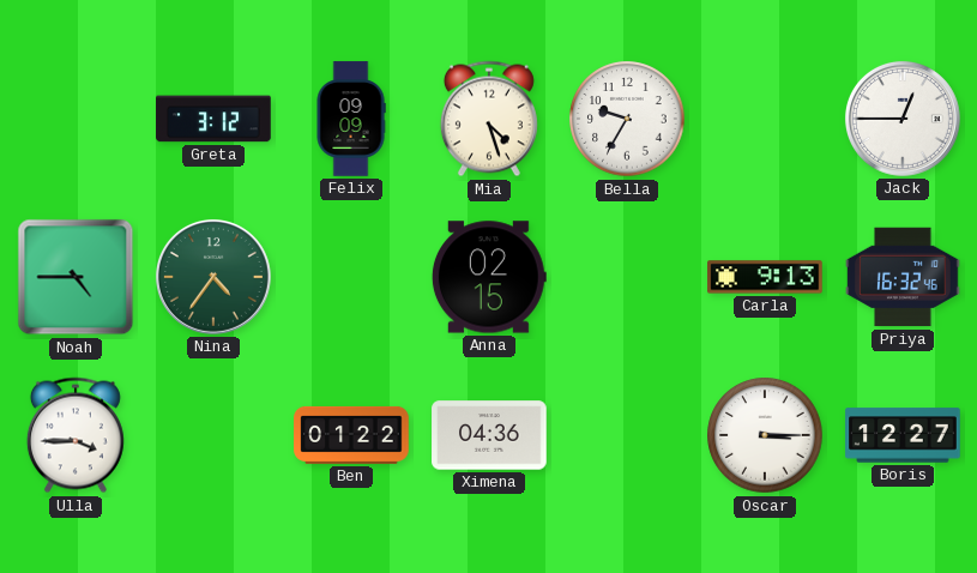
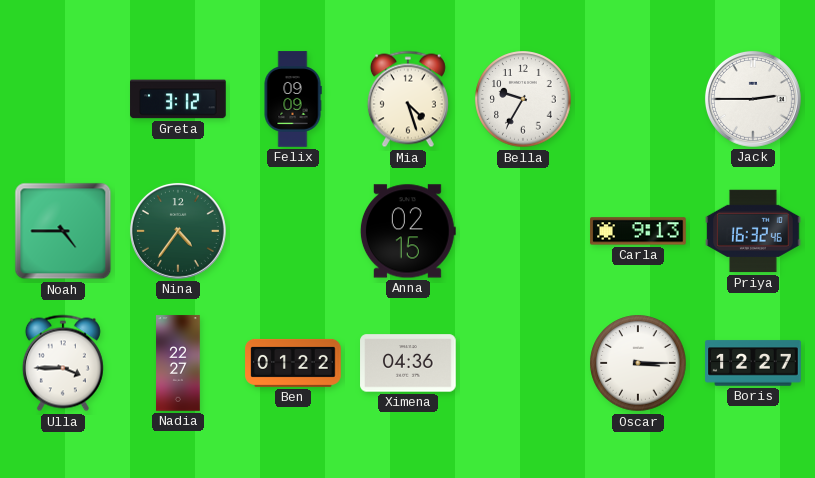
Jack: 12:45 -> 2:45 (753, 99)
Nadia: none -> 22:27 (178, 363)
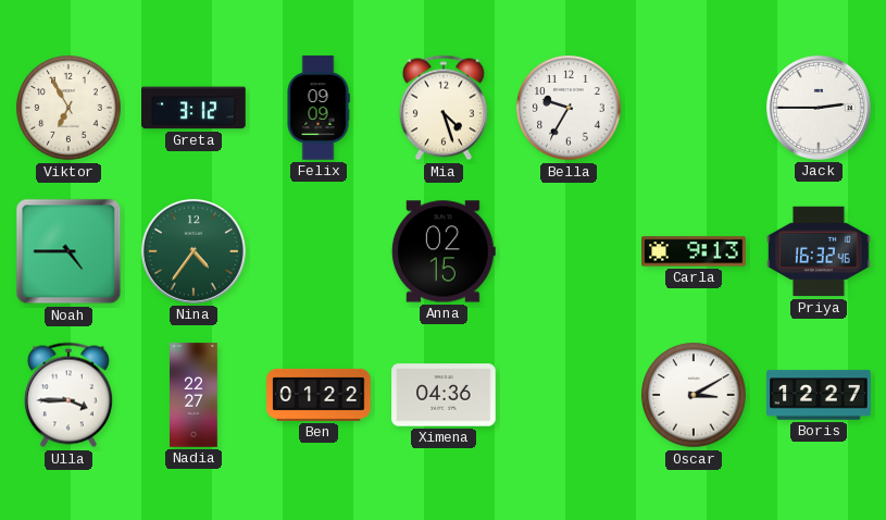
Viktor: none -> 6:55 (68, 108)
Oscar: 3:15 -> 3:10 (694, 395)
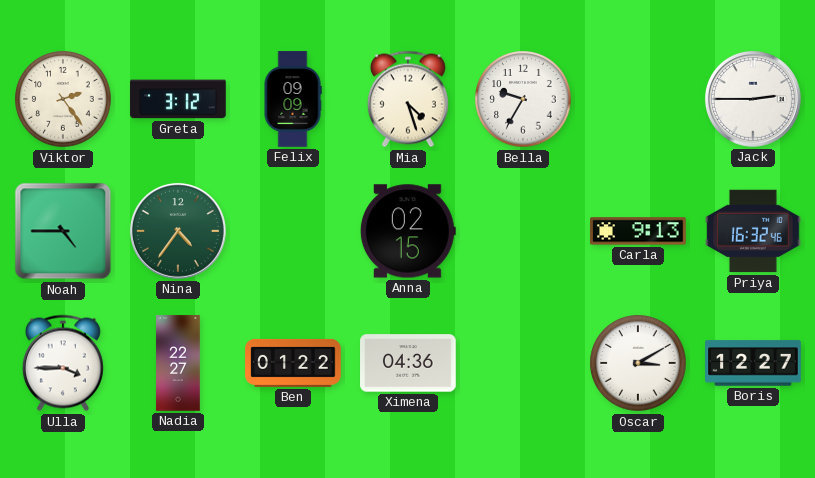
Viktor: 6:55 -> 2:24 (63, 99)
